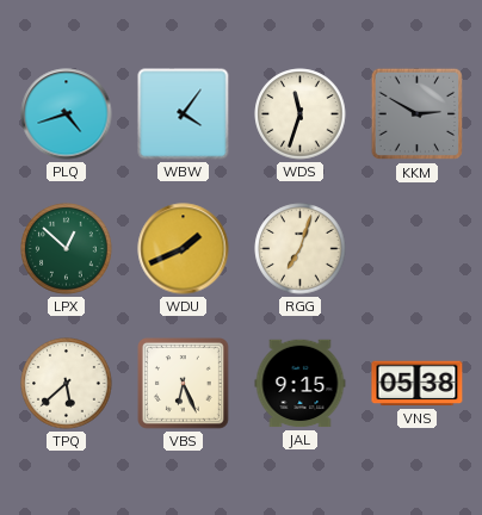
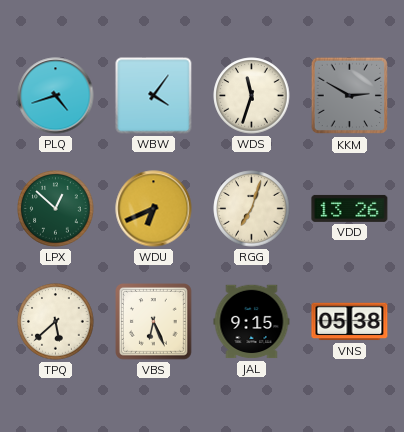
WDU: 1:41 -> 6:41 (154, 209)
VDD: none -> 13:26 (350, 208)
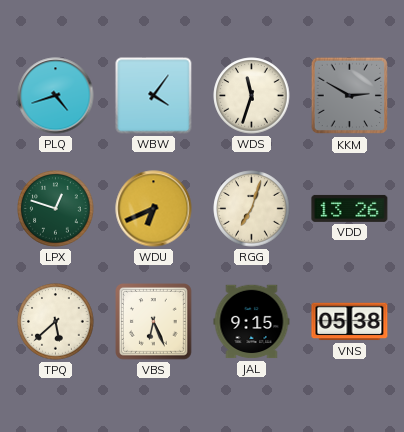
LPX: 12:52 -> 12:48 (56, 209)
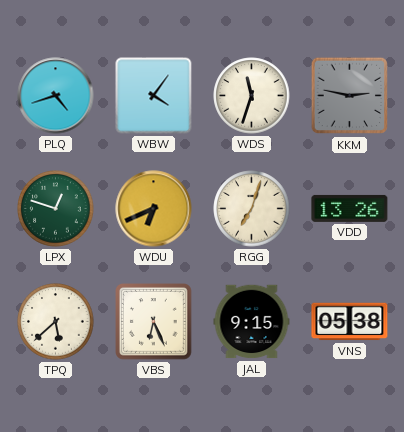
KKM: 2:50 -> 2:47 (350, 96)
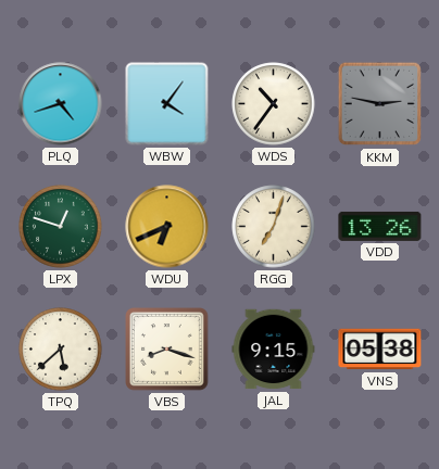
WDS: 11:33 -> 10:36 (274, 104)
VBS: 6:26 -> 8:18 (167, 350)
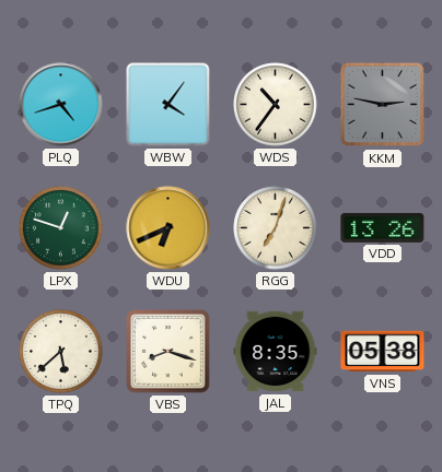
JAL: 9:15 -> 8:35 (276, 352)
